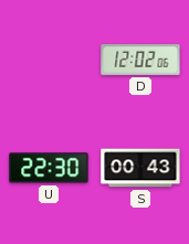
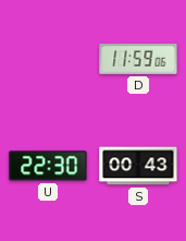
D: 12:02 -> 11:59 (138, 60)
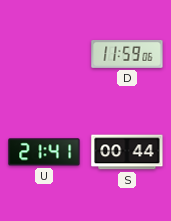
U: 22:30 -> 21:41 (44, 152)
S: 00:43 -> 00:44 (127, 152)
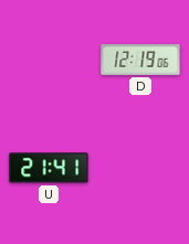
D: 11:59 -> 12:19 (140, 61)
S: 00:44 -> none (127, 152)
